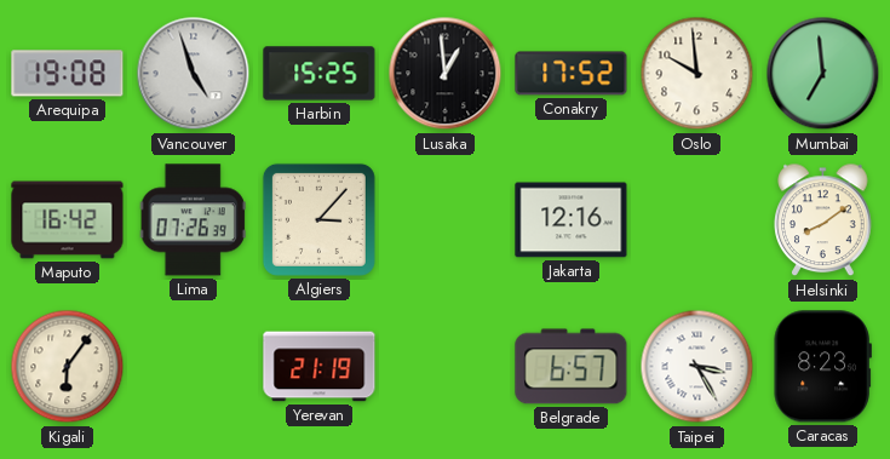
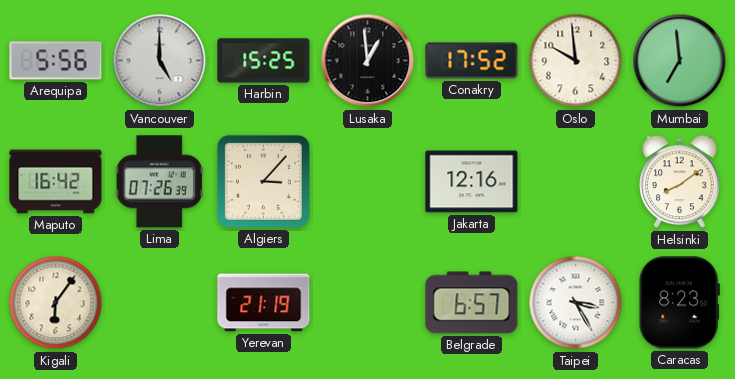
Arequipa: 19:08 -> 5:56 (56, 61)
Vancouver: 4:57 -> 5:00 (160, 61)
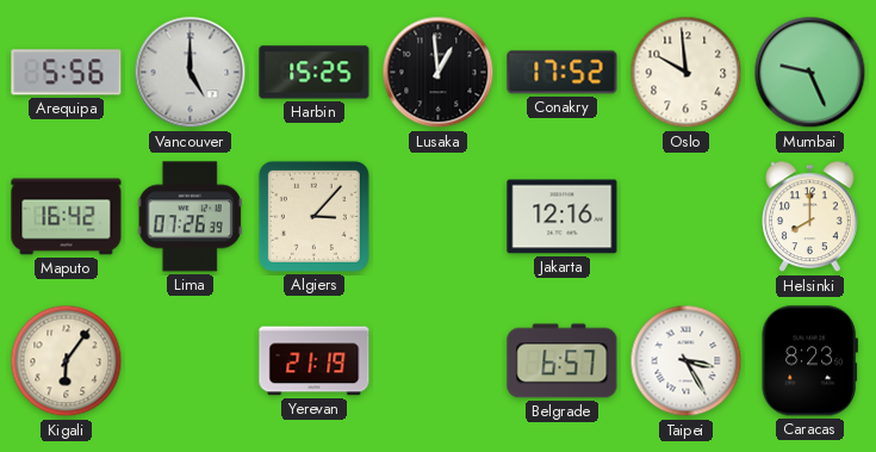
Mumbai: 6:59 -> 9:26 (810, 73)
Helsinki: 8:09 -> 8:00 (810, 217)
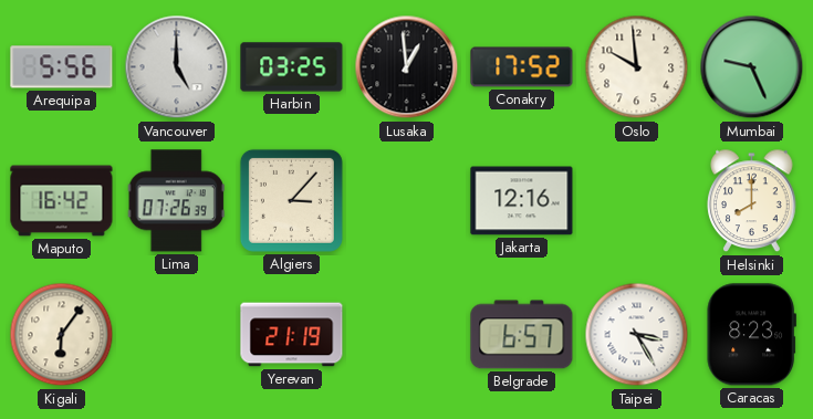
Harbin: 15:25 -> 03:25 (292, 67)
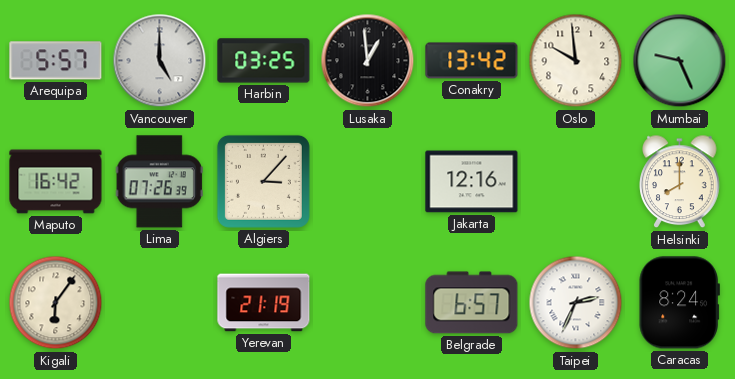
Arequipa: 5:56 -> 5:57 (56, 61)
Conakry: 17:52 -> 13:42 (472, 61)
Taipei: 3:25 -> 2:34 (576, 303)
Caracas: 8:23 -> 8:24 (679, 303)
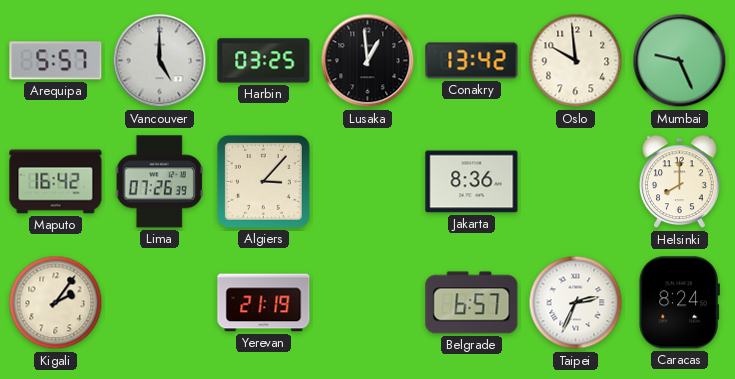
Jakarta: 12:16 -> 8:36 (472, 182)
Kigali: 6:06 -> 2:06 (56, 303)
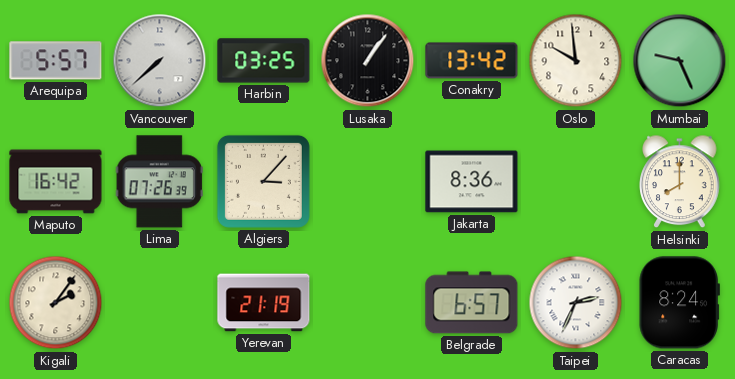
Vancouver: 5:00 -> 7:38 (160, 61)
Lusaka: 12:59 -> 1:06 (368, 61)
